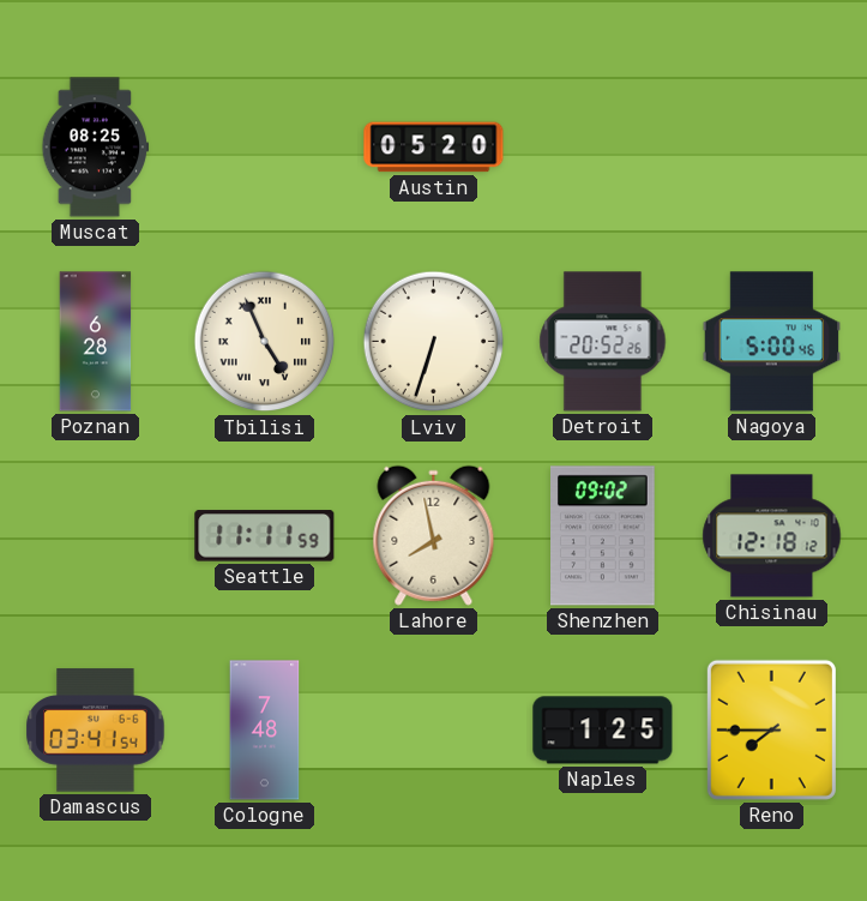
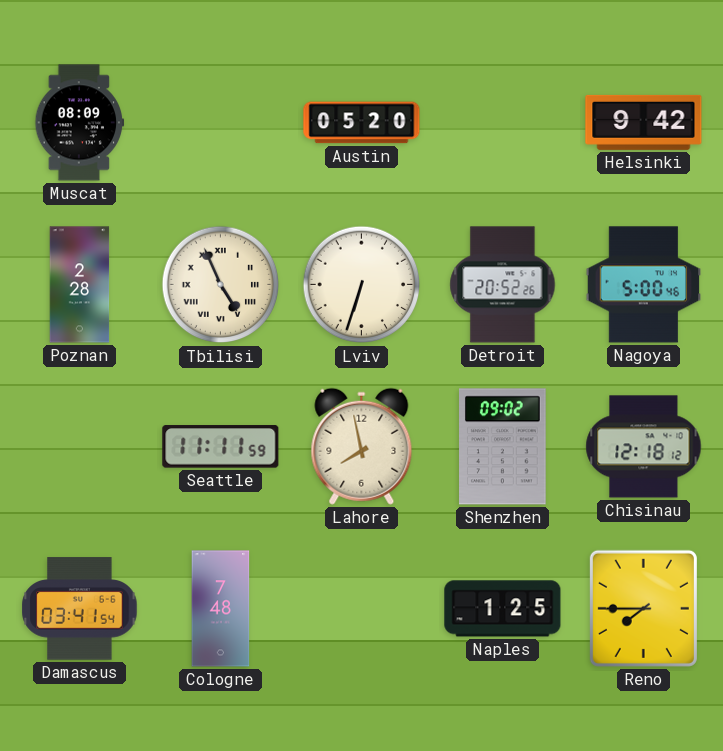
Muscat: 08:25 -> 08:09 (80, 123)
Helsinki: none -> 9:42 (644, 122)
Poznan: 6:28 -> 2:28 (80, 285)
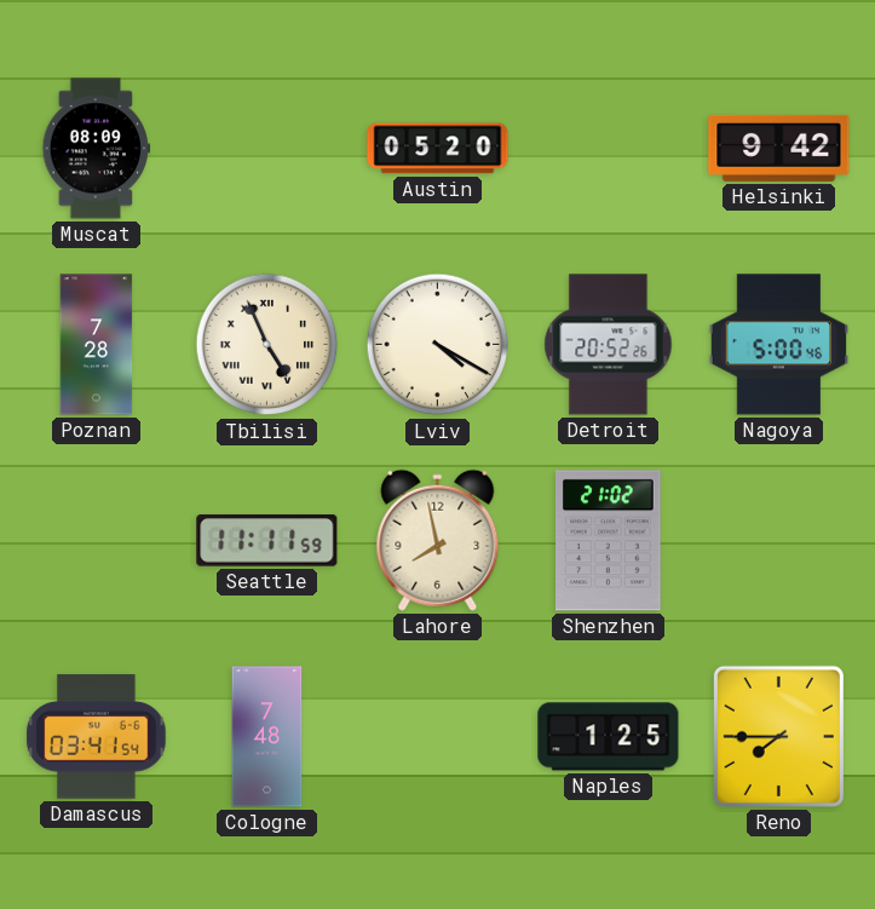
Poznan: 2:28 -> 7:28 (97, 345)
Lviv: 6:33 -> 4:20 (438, 345)
Shenzhen: 09:02 -> 21:02 (609, 541)
Chisinau: 12:18 -> none (644, 447)
